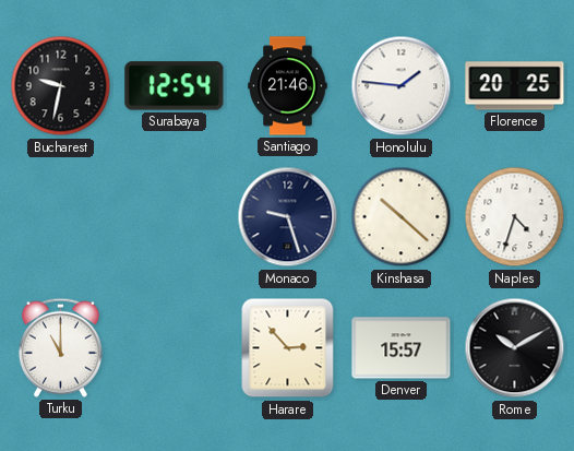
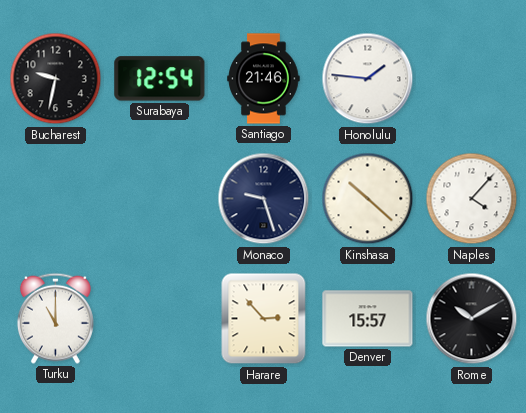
Florence: 20:25 -> none (515, 86)
Naples: 4:33 -> 4:07 (472, 199)
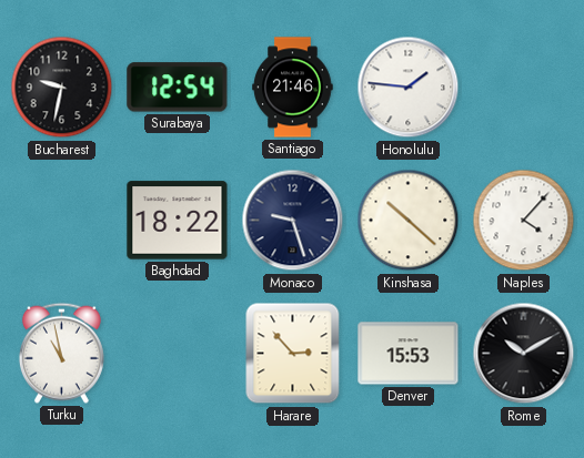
Baghdad: none -> 18:22 (178, 221)
Turku: 11:00 -> 10:58 (61, 353)
Denver: 15:57 -> 15:53 (409, 354)
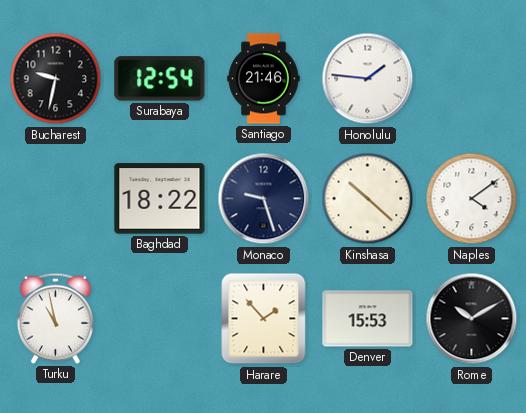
Naples: 4:07 -> 4:09 (472, 199)
Harare: 2:53 -> 1:53 (264, 319)
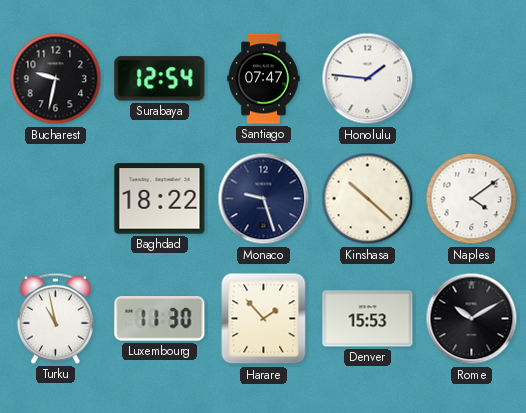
Santiago: 21:46 -> 07:47 (264, 79)
Luxembourg: none -> 11:30 (160, 319)
